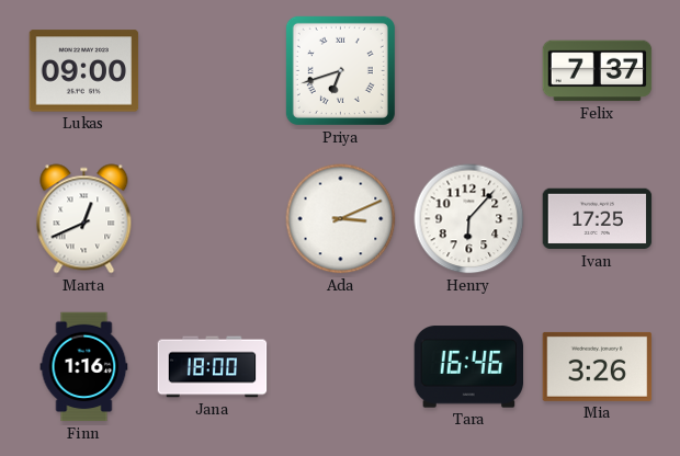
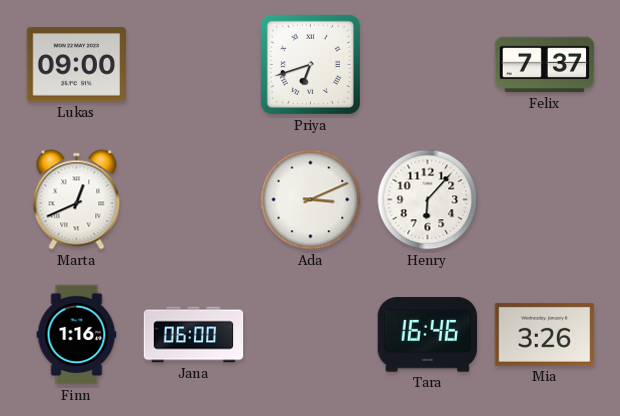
Ivan: 17:25 -> none (598, 219)
Jana: 18:00 -> 06:00 (194, 335)
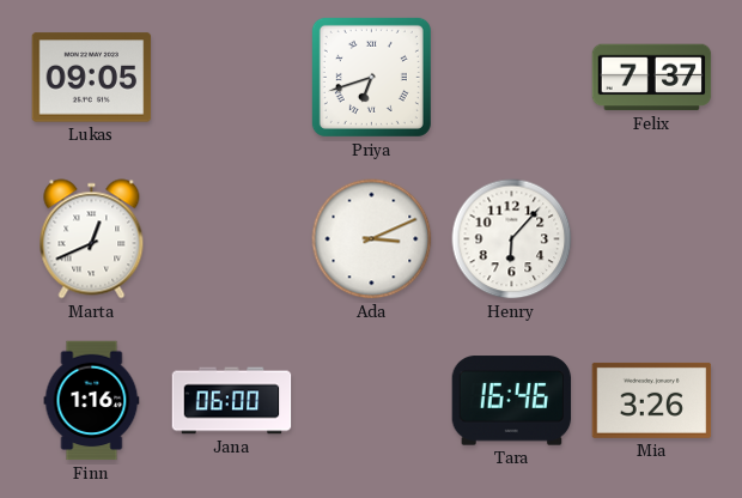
Lukas: 09:00 -> 09:05 (92, 78)
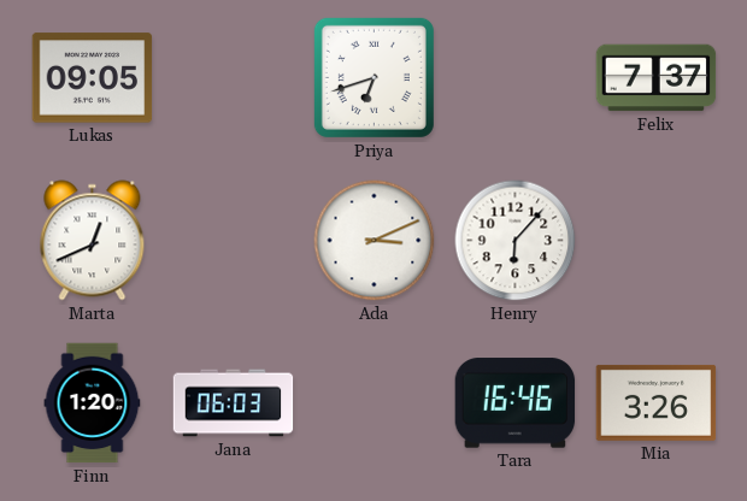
Finn: 1:16 -> 1:20 (93, 403)
Jana: 06:00 -> 06:03 (234, 403)
